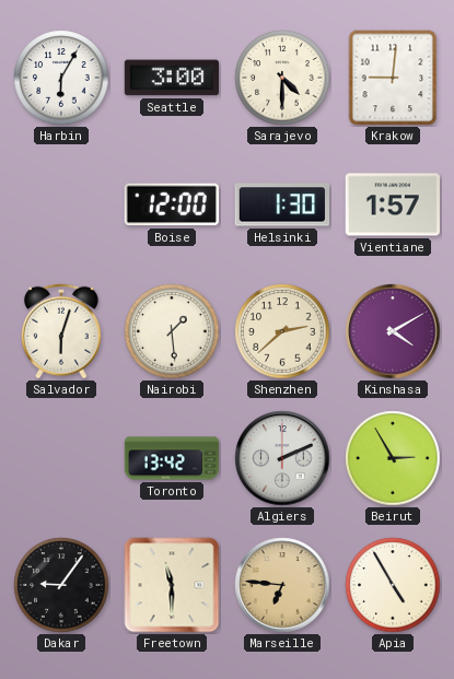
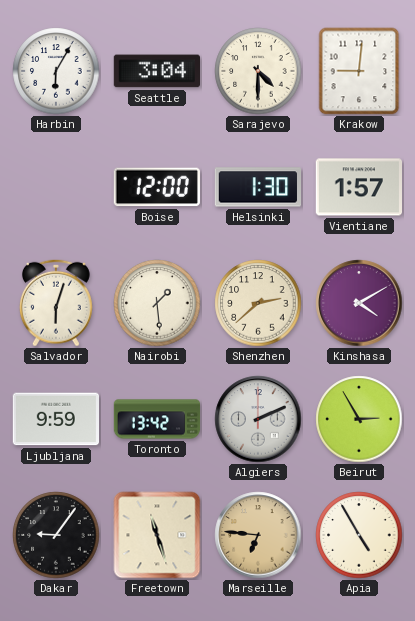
Seattle: 3:00 -> 3:04 (156, 71)
Ljubljana: none -> 9:59 (55, 419)
Freetown: 11:30 -> 11:27 (157, 535)
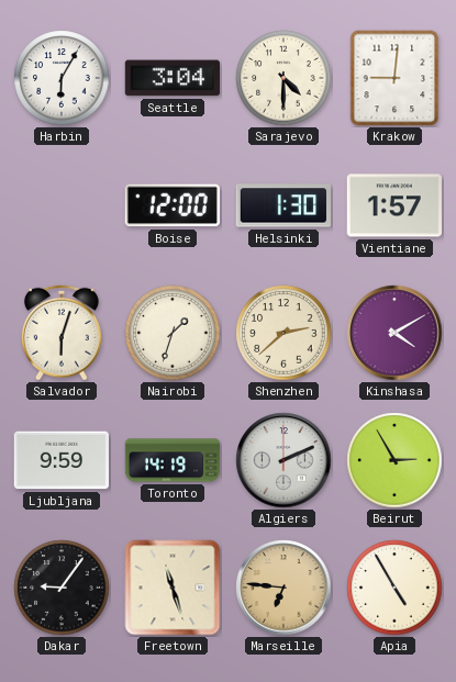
Nairobi: 1:29 -> 1:33 (173, 333)
Toronto: 13:42 -> 14:19 (173, 460)
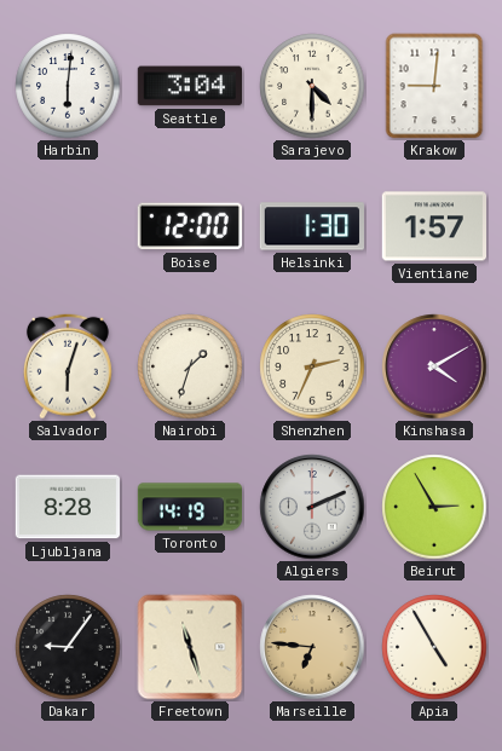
Harbin: 6:05 -> 6:01 (68, 86)
Shenzhen: 2:38 -> 2:34 (312, 366)
Ljubljana: 9:59 -> 8:28 (67, 507)
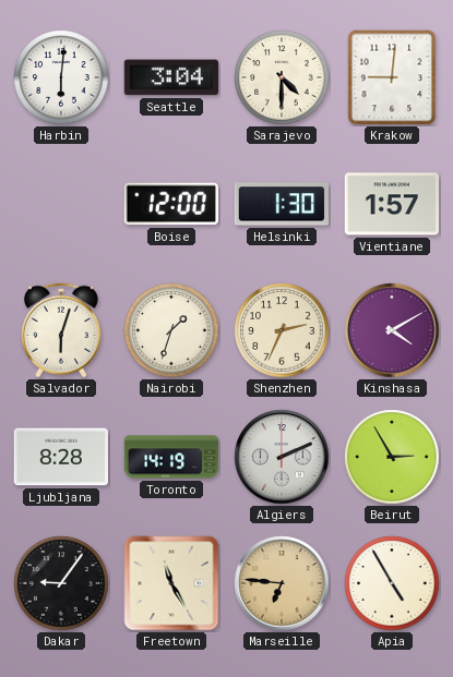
Freetown: 11:27 -> 11:25 (171, 583)
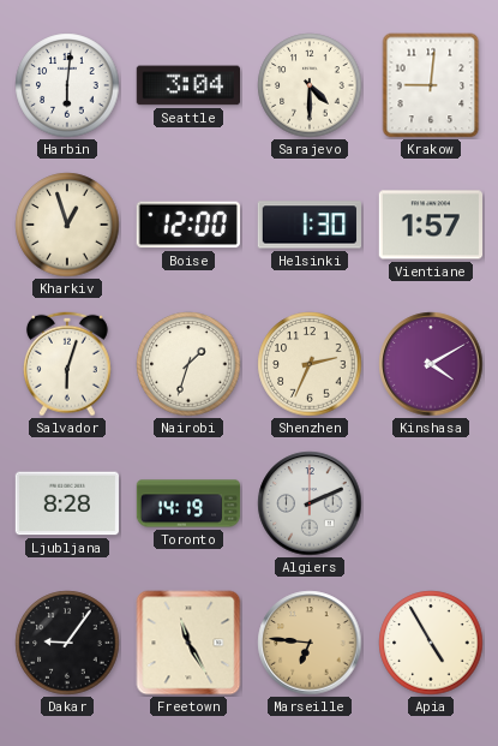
Kharkiv: none -> 12:57 (67, 225)
Beirut: 2:55 -> none (392, 457)
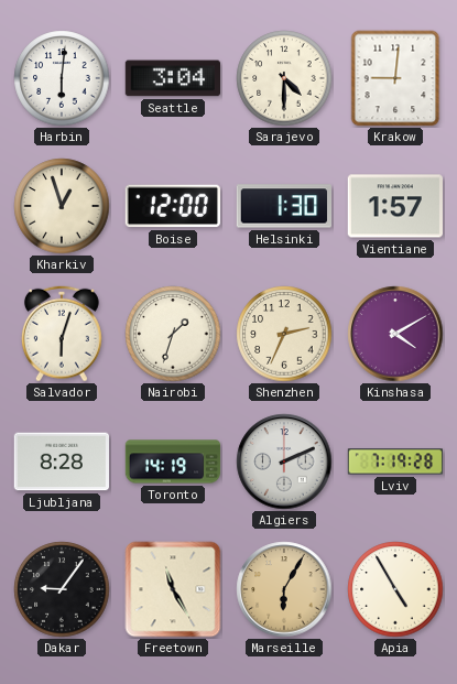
Lviv: none -> 7:19 (395, 462)
Marseille: 6:46 -> 6:05 (284, 589)
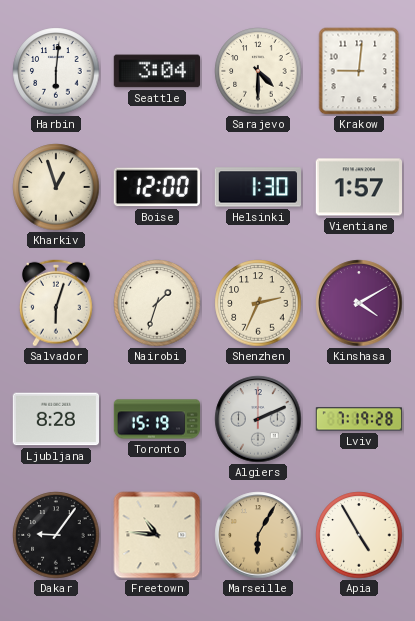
Toronto: 14:19 -> 15:19 (157, 419)
Freetown: 11:25 -> 10:46 (157, 535)
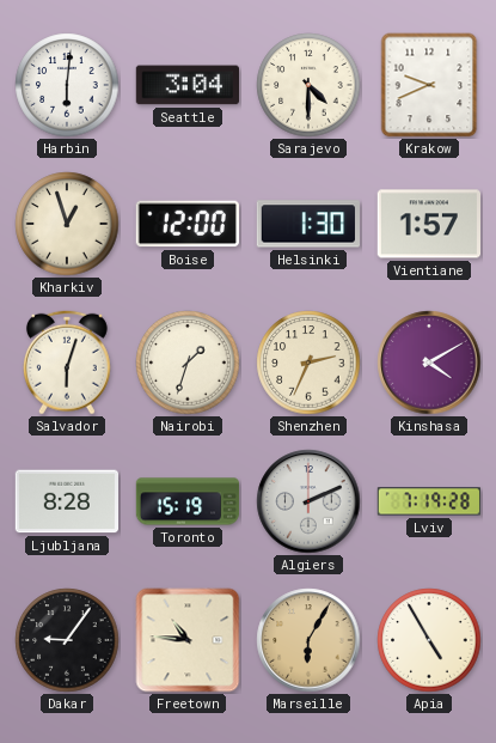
Krakow: 9:01 -> 9:41 (429, 85)
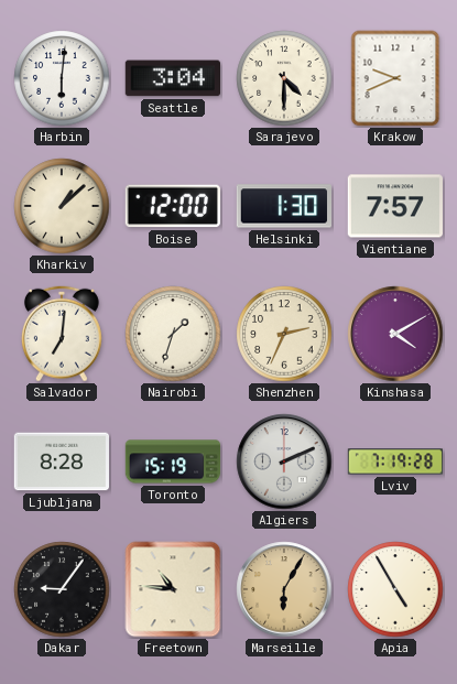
Kharkiv: 12:57 -> 1:08 (62, 206)
Vientiane: 1:57 -> 7:57 (394, 206)
Salvador: 6:03 -> 7:01 (62, 334)
